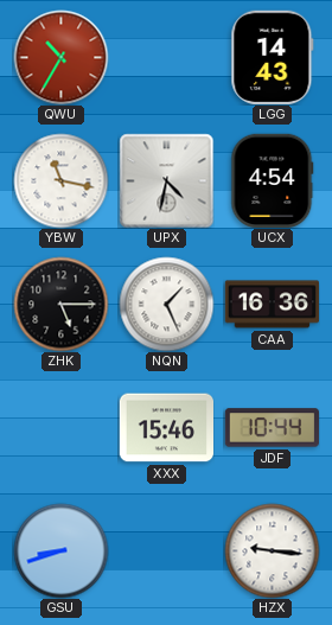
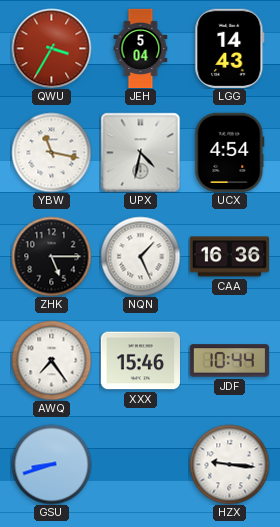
QWU: 10:35 -> 3:35 (51, 48)
JEH: none -> 5:04 (141, 48)
AWQ: none -> 7:24 (51, 360)
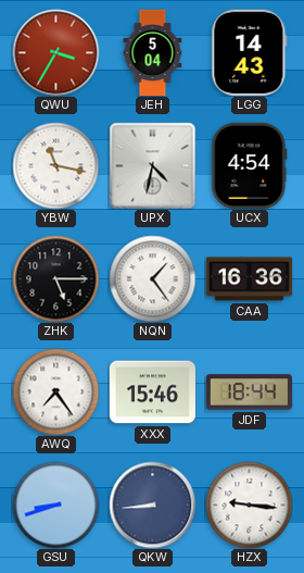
NQN: 1:26 -> 1:24 (152, 278)
JDF: 10:44 -> 18:44 (249, 393)
QKW: none -> 8:44 (152, 505)
